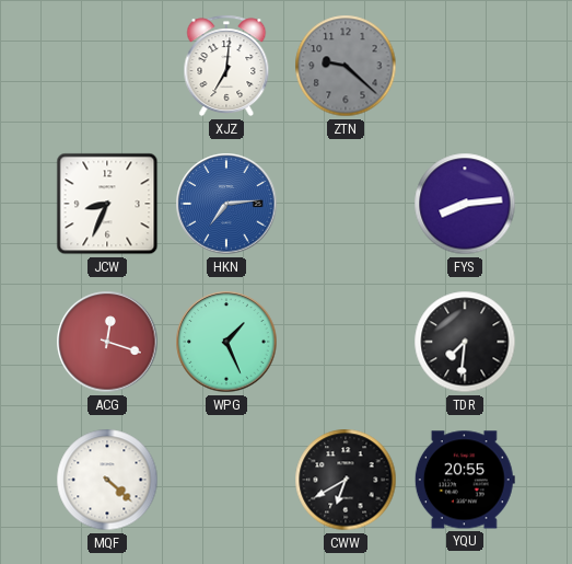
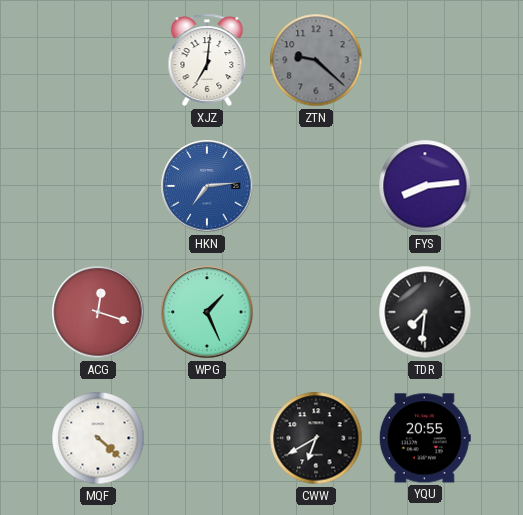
JCW: 8:34 -> none (107, 204)
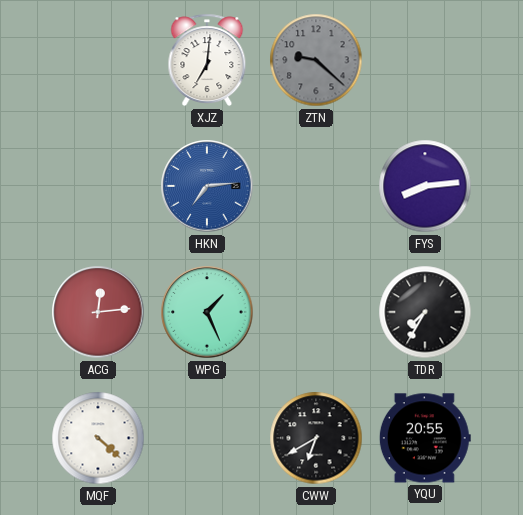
ACG: 12:18 -> 12:14 (98, 312)
TDR: 7:31 -> 7:35 (425, 312)
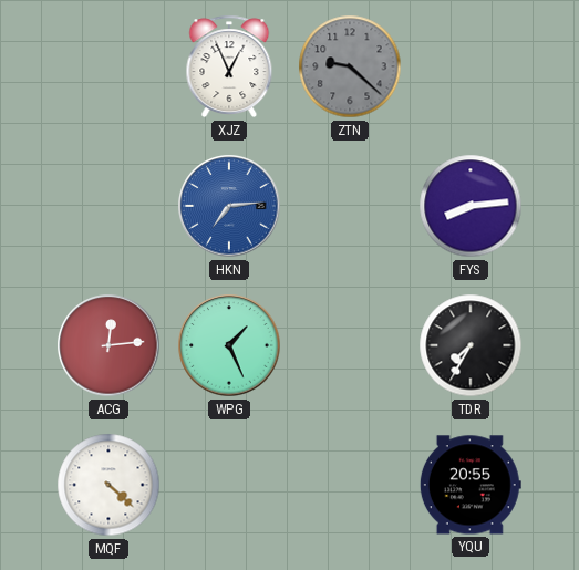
XJZ: 7:01 -> 12:56 (229, 66)
CWW: 6:40 -> none (316, 438)
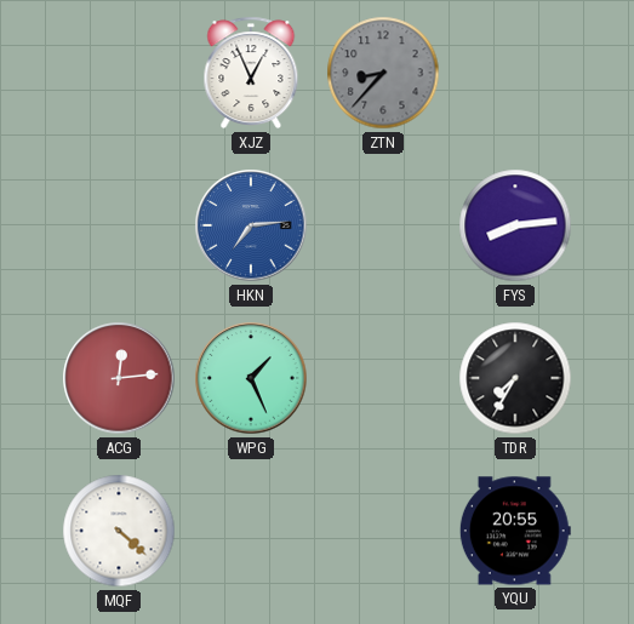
ZTN: 9:22 -> 8:37 (383, 73)
